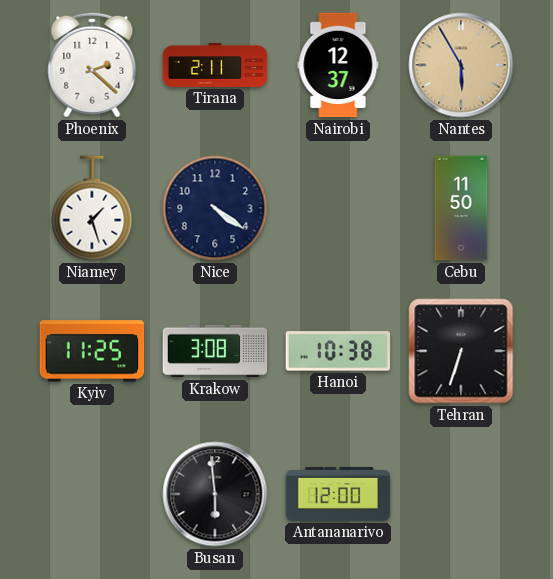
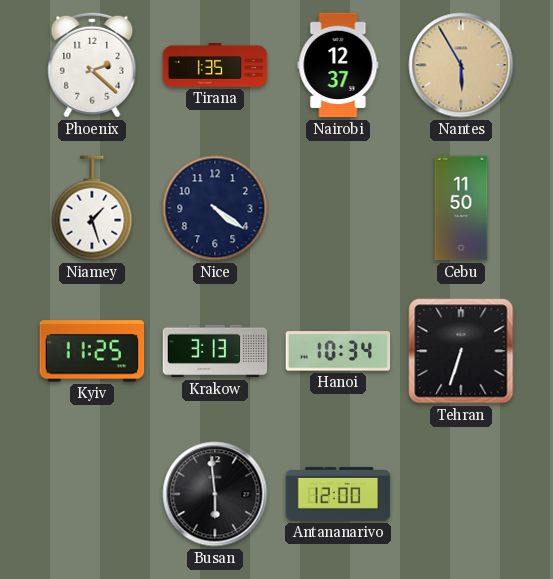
Tirana: 2:11 -> 1:35 (215, 65)
Krakow: 3:08 -> 3:13 (215, 351)
Hanoi: 10:38 -> 10:34 (338, 351)
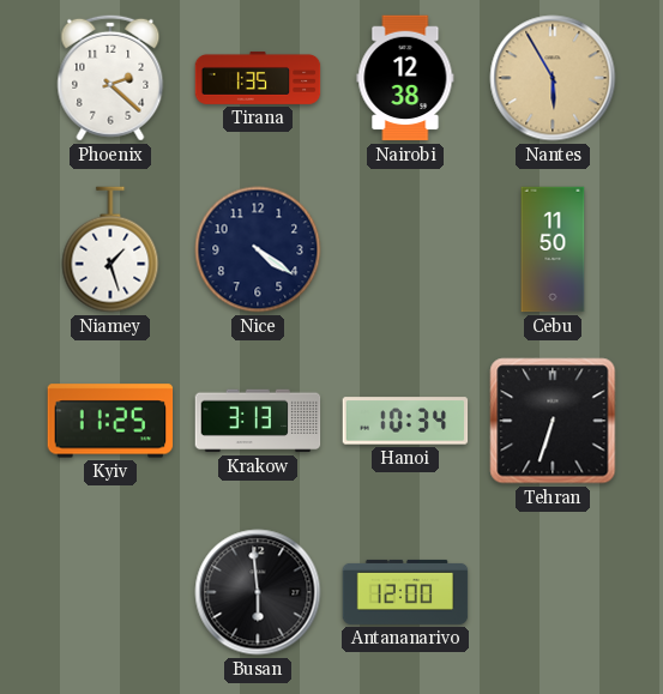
Nairobi: 12:37 -> 12:38 (405, 78)
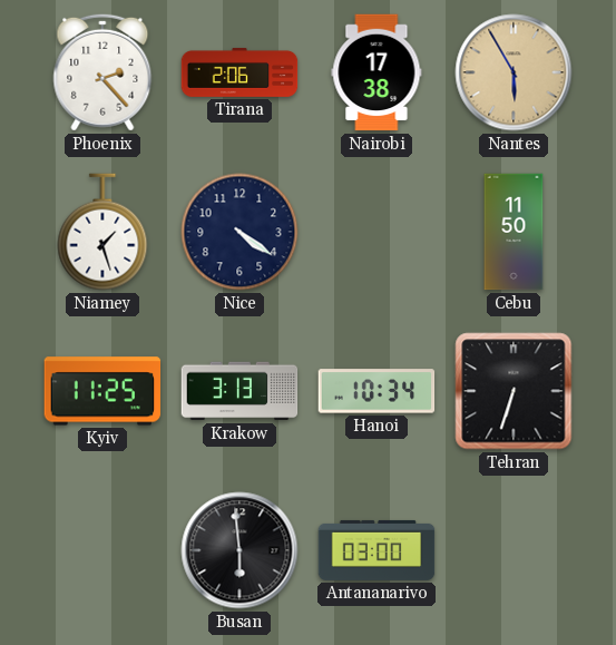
Phoenix: 2:22 -> 2:23 (102, 72)
Tirana: 1:35 -> 2:06 (239, 72)
Nairobi: 12:38 -> 17:38 (377, 72)
Antananarivo: 12:00 -> 03:00 (377, 550)
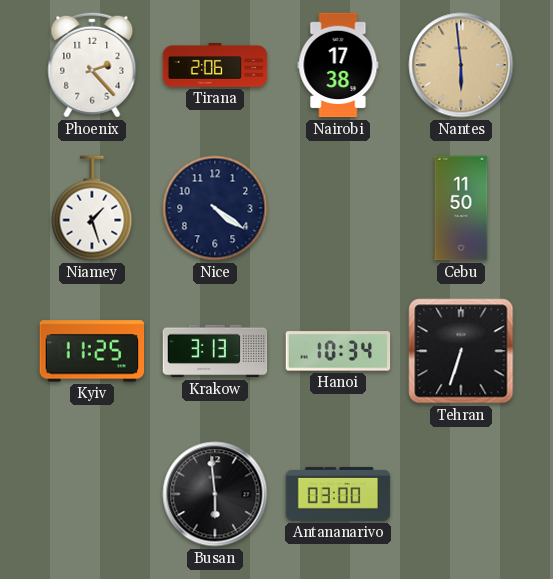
Nantes: 5:55 -> 5:59 (461, 65)
